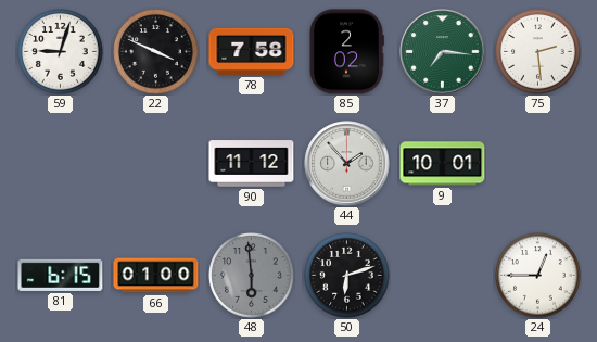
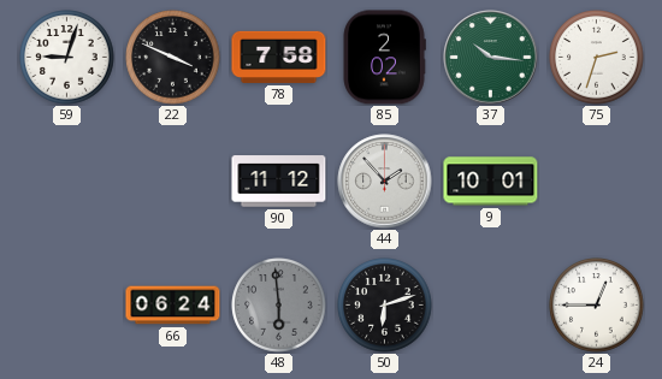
37: 7:16 -> 10:16 (491, 58)
75: 2:29 -> 2:33 (597, 58)
81: 6:15 -> none (61, 275)
66: 01:00 -> 06:24 (173, 306)
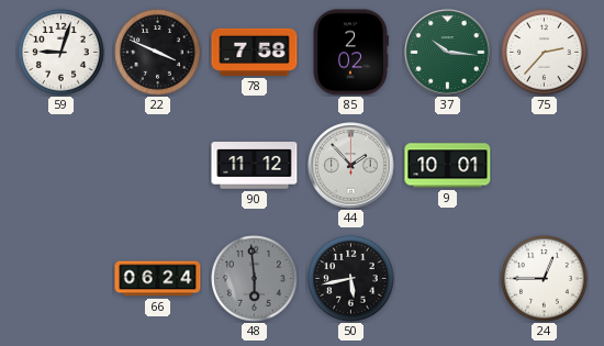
75: 2:33 -> 2:37 (545, 53)
50: 6:12 -> 5:43 (351, 279)
